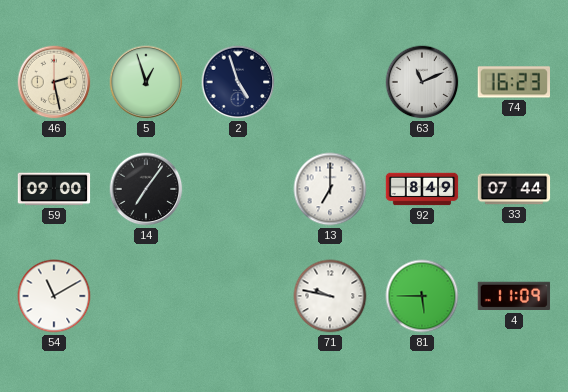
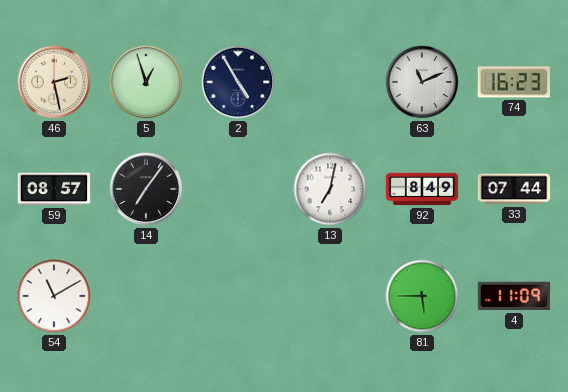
2: 4:57 -> 4:55 (238, 82)
59: 09:00 -> 08:57 (54, 189)
13: 7:00 -> 7:02 (330, 189)
71: 9:47 -> none (330, 296)
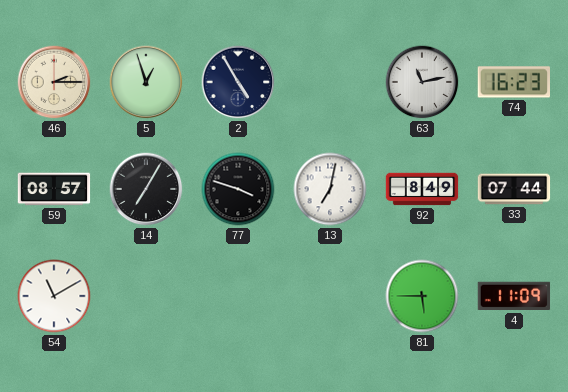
46: 2:28 -> 2:15 (54, 82)
63: 11:11 -> 11:13 (422, 82)
14: 7:06 -> 7:05 (146, 189)
77: none -> 3:48 (238, 189)
